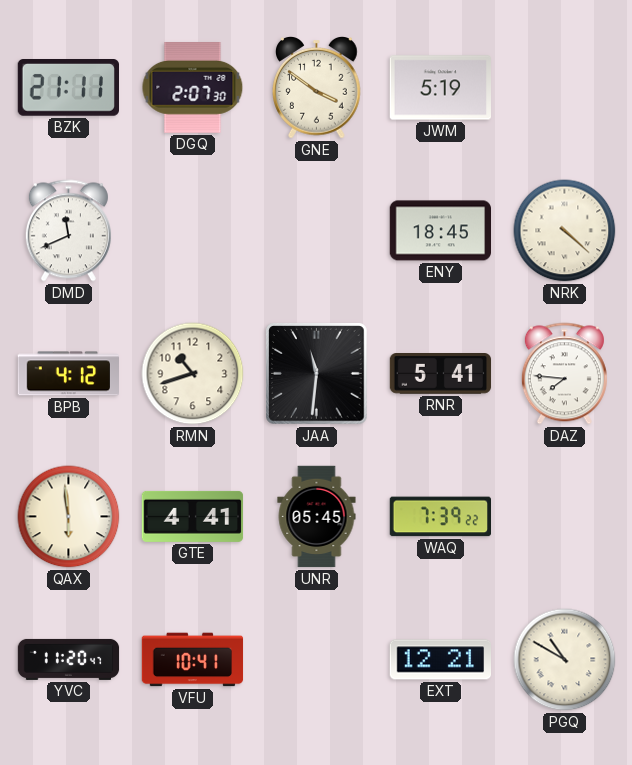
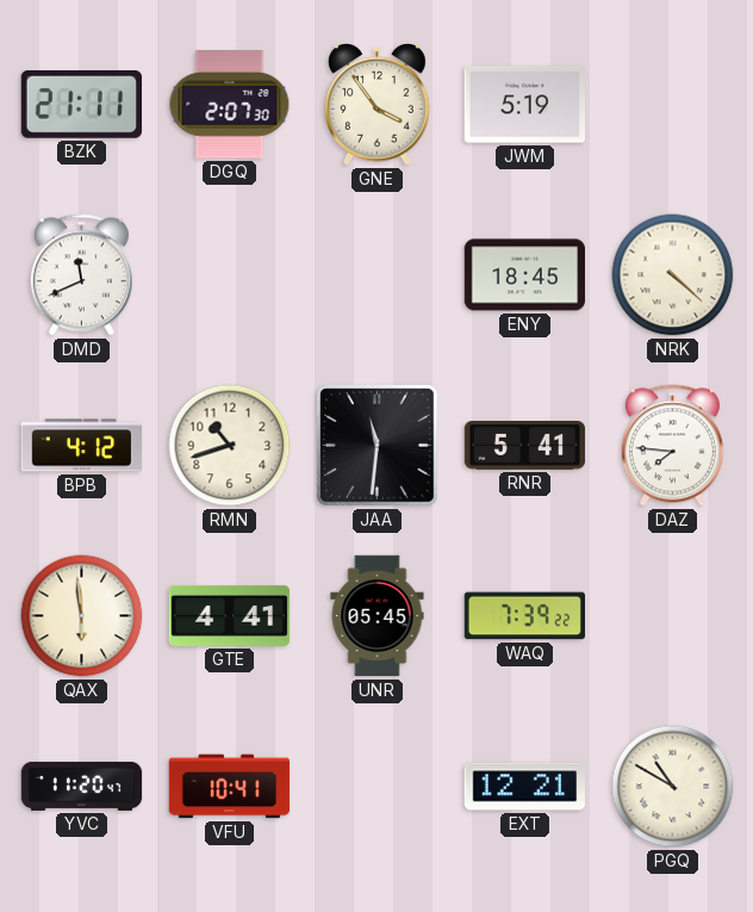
GNE: 3:51 -> 3:54 (378, 105)
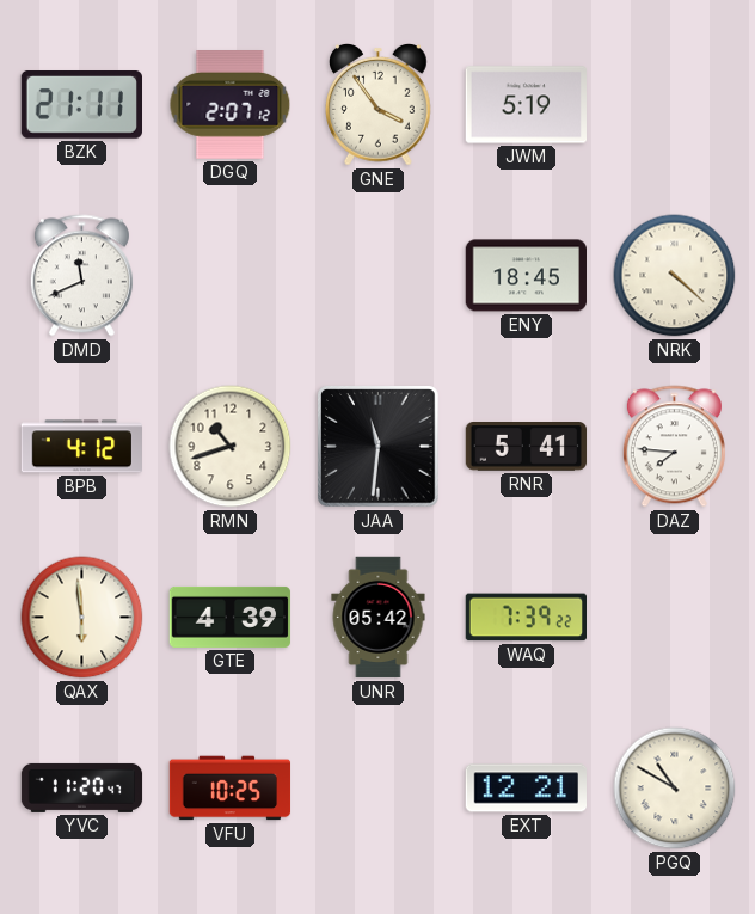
DGQ: 2:07:30 -> 2:07:12 (231, 105)
GTE: 4:41 -> 4:39 (231, 617)
UNR: 05:45 -> 05:42 (379, 618)
VFU: 10:41 -> 10:25 (231, 789)
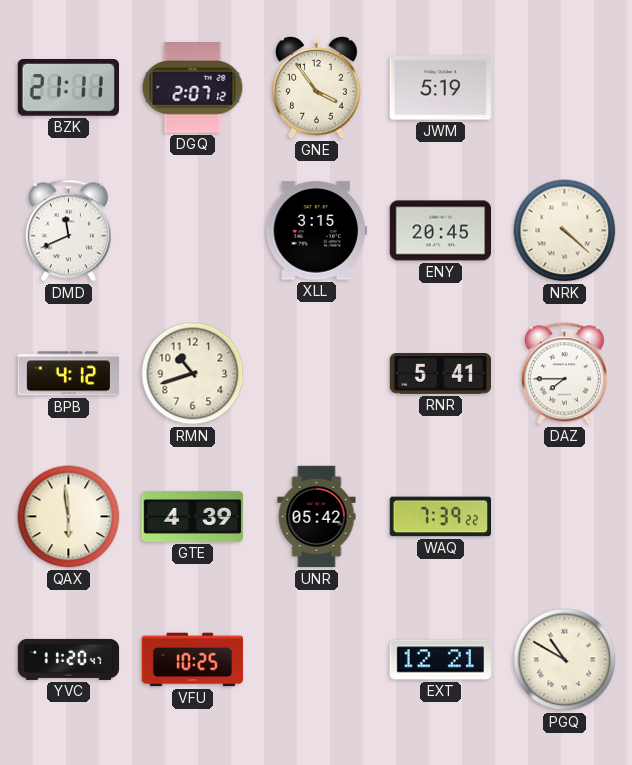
XLL: none -> 3:15 (316, 231)
ENY: 18:45 -> 20:45 (440, 231)
JAA: 11:31 -> none (379, 447)
DAZ: 7:46 -> 7:45 (564, 374)
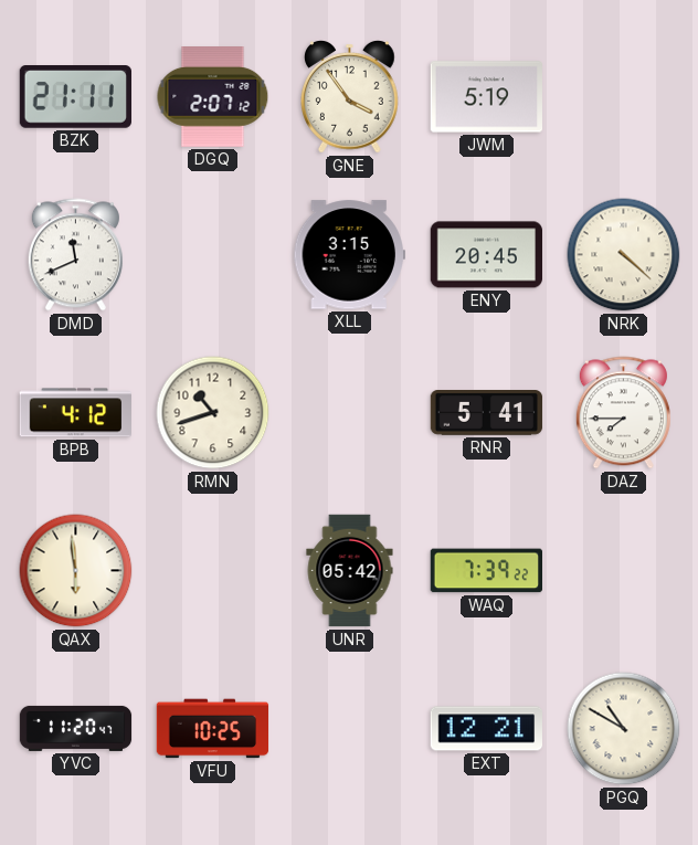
GTE: 4:39 -> none (193, 516)
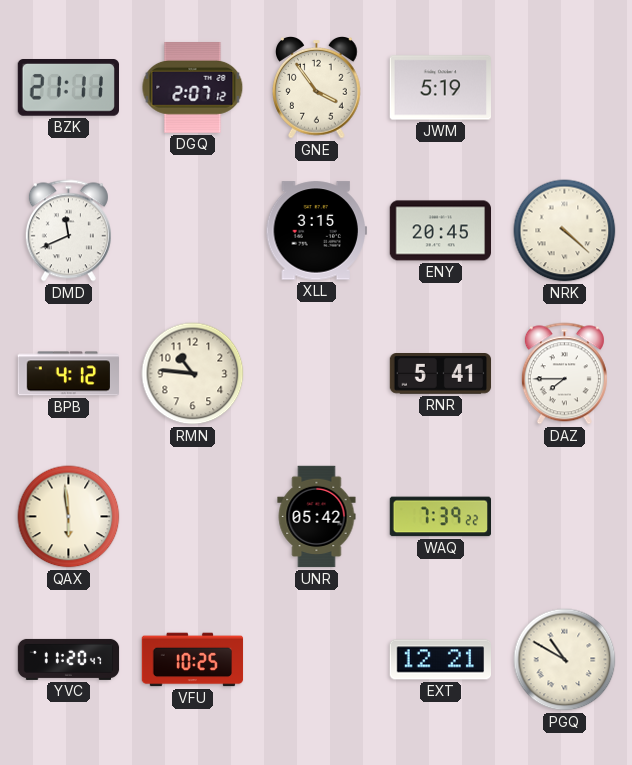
RMN: 10:42 -> 10:46 (193, 374)
